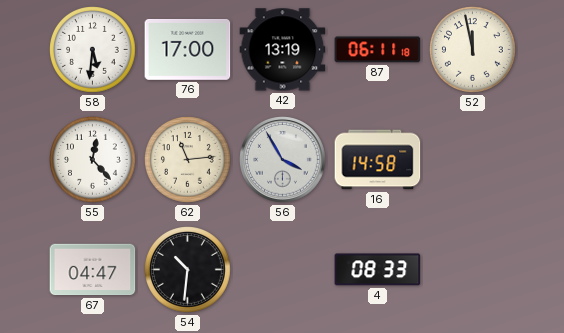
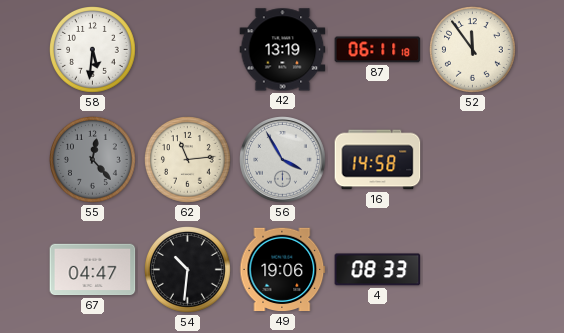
76: 17:00 -> none (188, 49)
52: 11:58 -> 11:54 (473, 50)
55 dial: white -> grey (93, 160)
49: none -> 19:06 (283, 270)
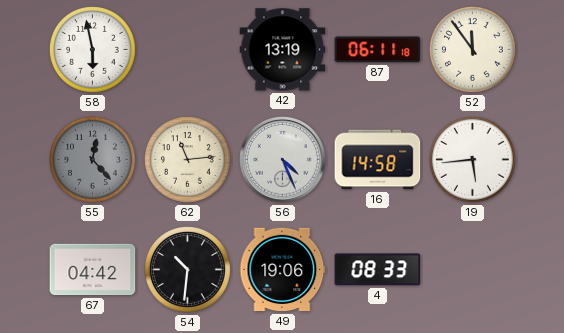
58: 5:31 -> 5:58 (93, 50)
56: 3:55 -> 4:26 (283, 160)
19: none -> 5:44 (473, 160)
67: 04:47 -> 04:42 (93, 270)
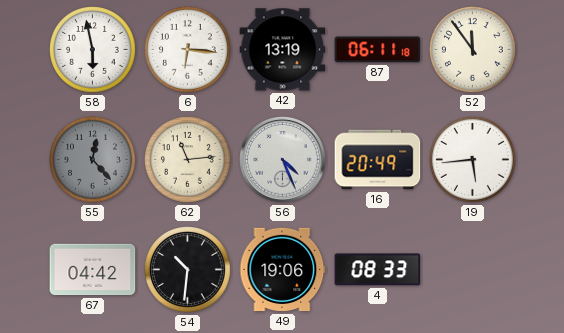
6: none -> 6:16 (188, 50)
16: 14:58 -> 20:49 (378, 160)
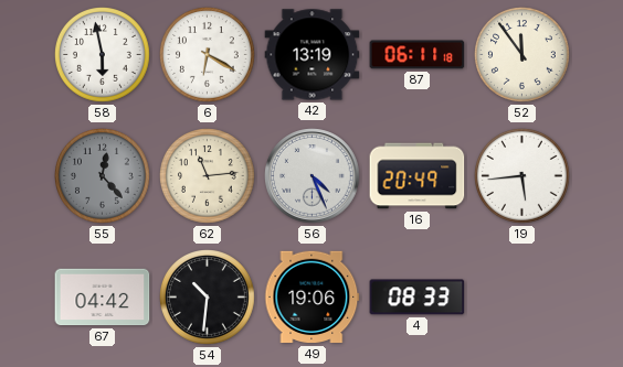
6: 6:16 -> 6:20 (208, 55)
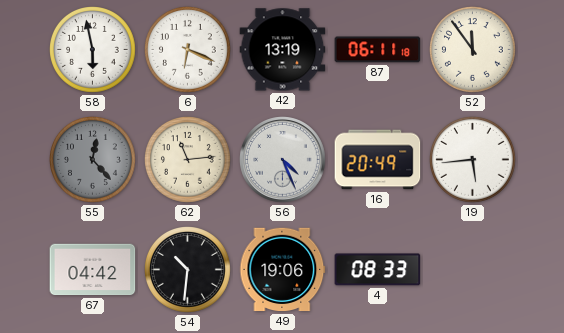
6: 6:20 -> 6:19 (188, 50)
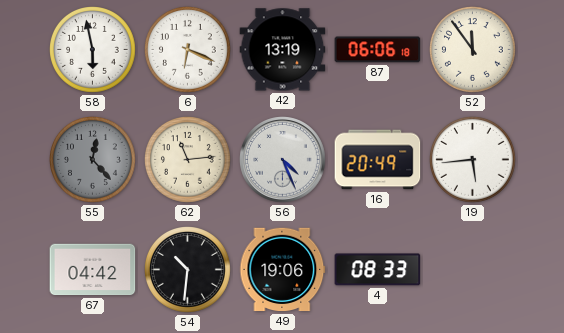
87: 06:11 -> 06:06 (378, 50)
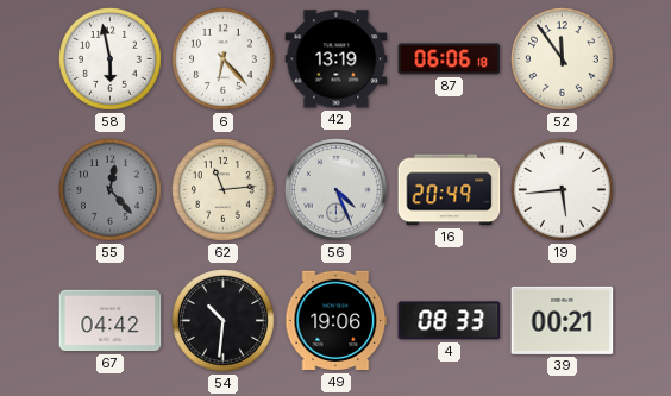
6: 6:19 -> 6:23 (224, 59)
39: none -> 00:21 (563, 320)
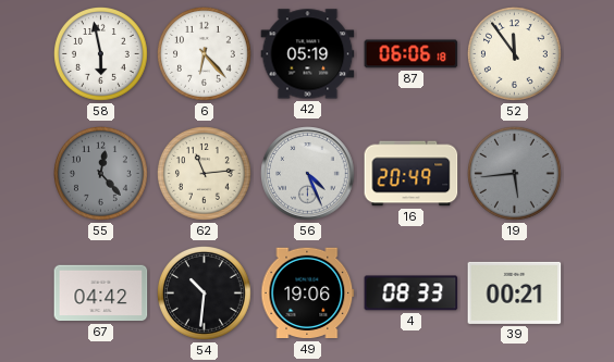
42: 13:19 -> 05:19 (308, 54)
19 dial: white -> grey (515, 174)
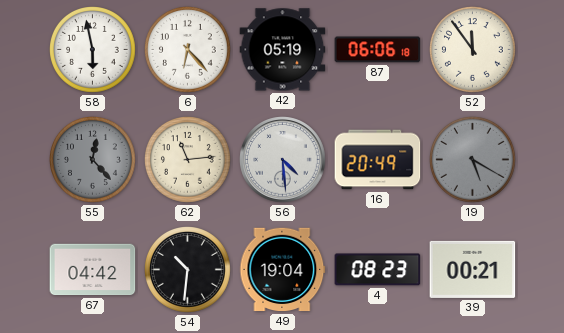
56: 4:26 -> 4:29 (283, 160)
19: 5:44 -> 5:20 (473, 160)
49: 19:06 -> 19:04 (283, 270)
4: 08:33 -> 08:23 (378, 270)
